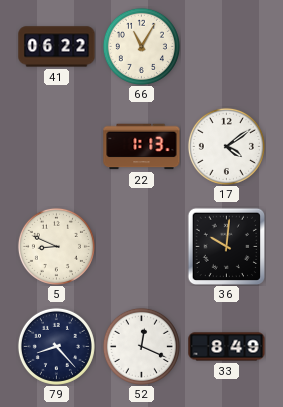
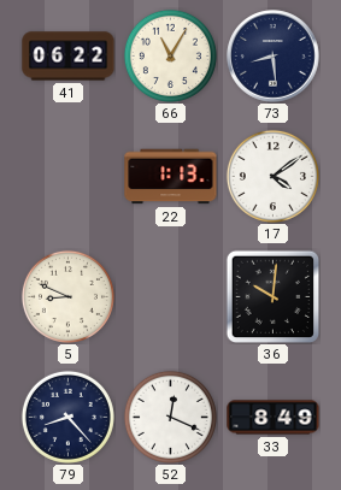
73: none -> 8:29 (274, 57)
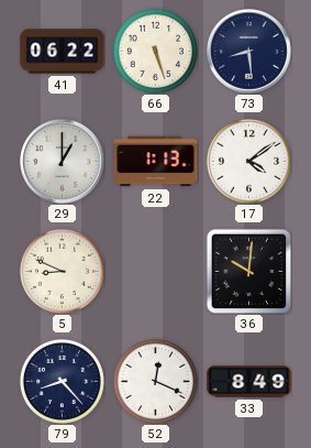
66: 11:05 -> 5:27 (155, 51)
29: none -> 1:00 (63, 162)
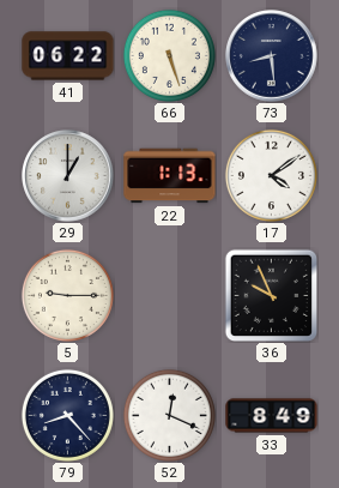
5: 8:49 -> 9:15 (67, 295)
36: 10:01 -> 9:56 (271, 295)
